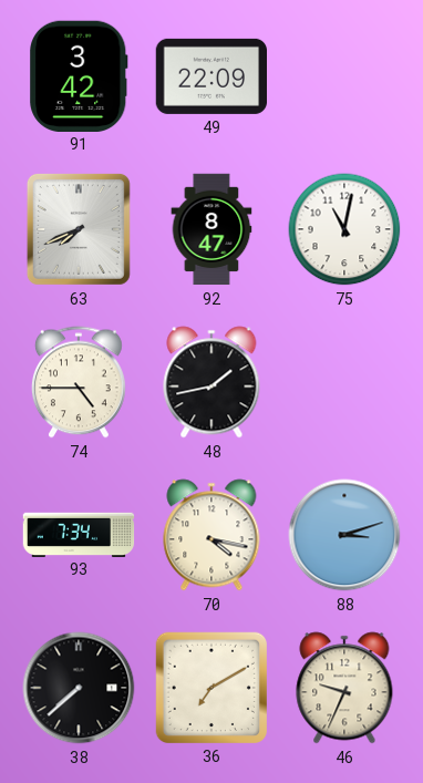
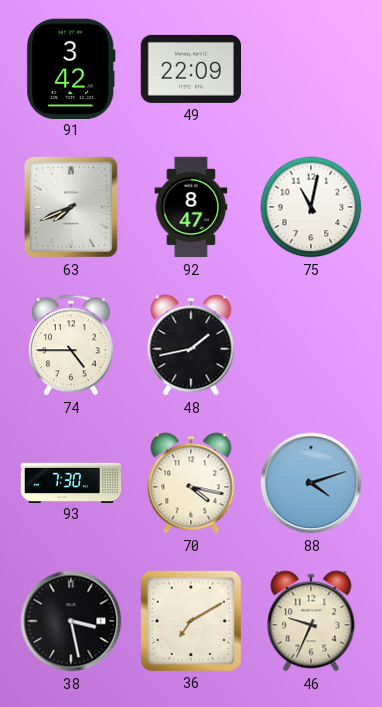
93: 7:34 -> 7:30 (71, 482)
88: 3:12 -> 4:12 (311, 483)
38: 7:38 -> 3:28 (71, 621)
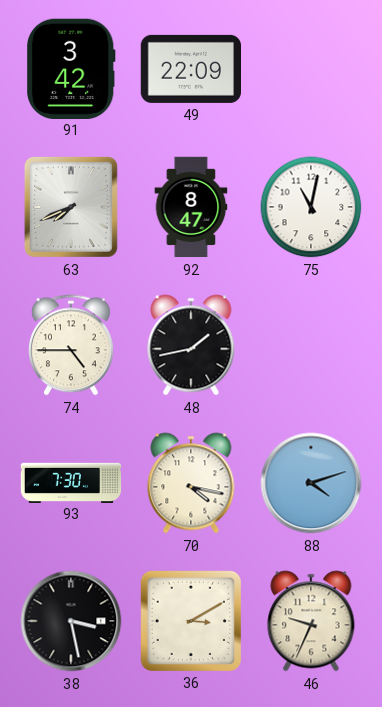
36: 7:10 -> 3:10 (190, 620)
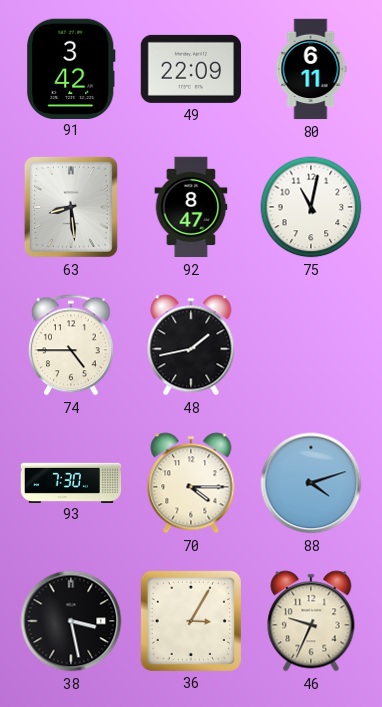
80: none -> 6:11 (311, 69)
63: 7:41 -> 8:29 (71, 207)
70: 4:17 -> 4:15 (191, 483)
36: 3:10 -> 3:05 (190, 620)
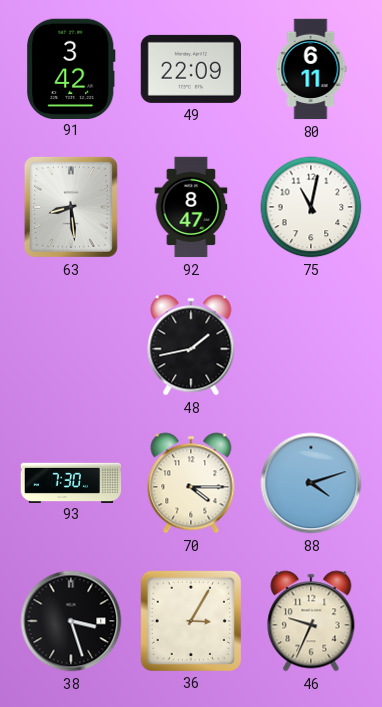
74: 4:45 -> none (71, 345)
38: 3:28 -> 3:27 (71, 621)
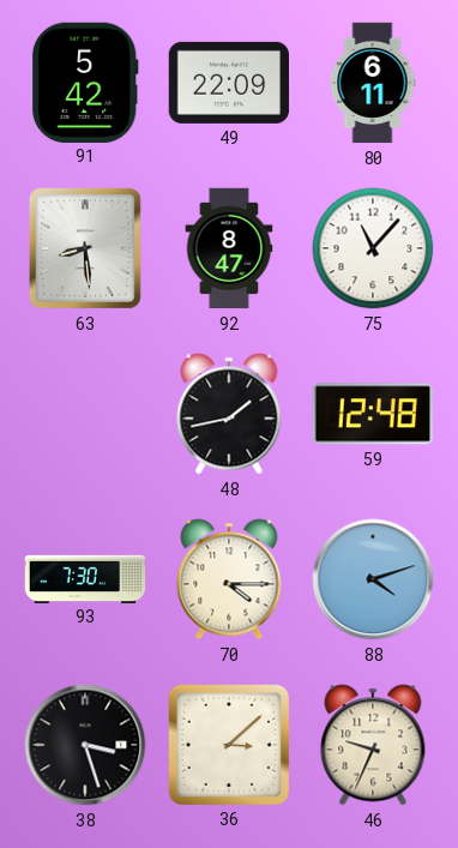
91: 3:42 -> 5:42 (85, 82)
75: 11:02 -> 11:07 (373, 248)
59: none -> 12:48 (372, 414)
36: 3:05 -> 3:08 (228, 744)
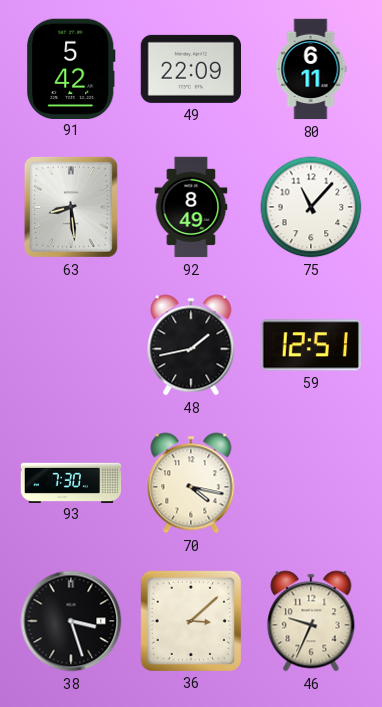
92: 8:47 -> 8:49 (191, 207)
59: 12:48 -> 12:51 (310, 345)
70: 4:15 -> 4:17 (191, 483)
88: 4:12 -> none (373, 579)
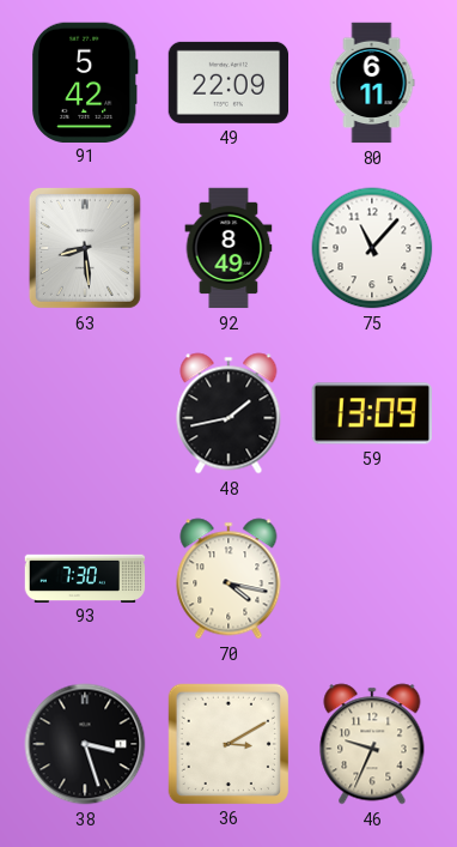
59: 12:51 -> 13:09 (371, 413)
36: 3:08 -> 3:10 (227, 743)
